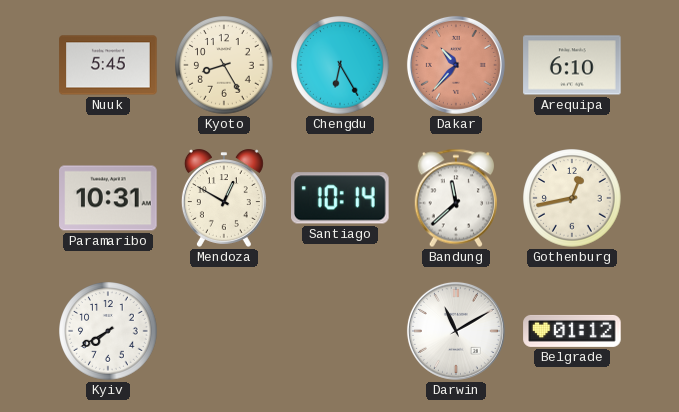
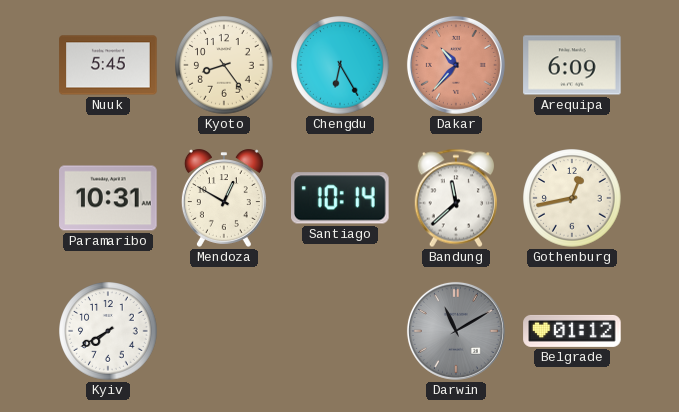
Kyoto: 8:25 -> 8:24 (224, 65)
Arequipa: 6:10 -> 6:09 (572, 65)
Darwin dial: white -> grey (456, 331)
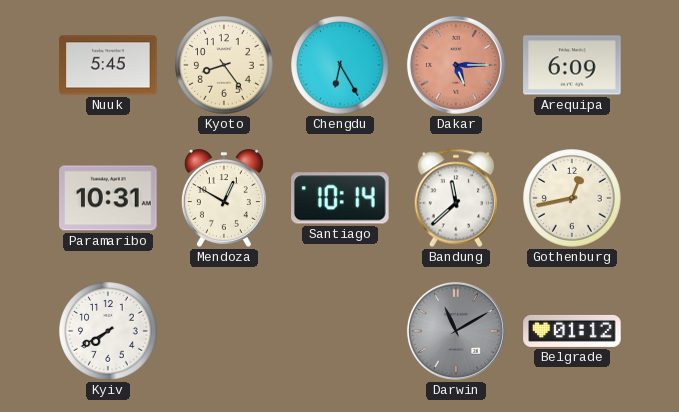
Dakar: 10:37 -> 5:15 (456, 65)
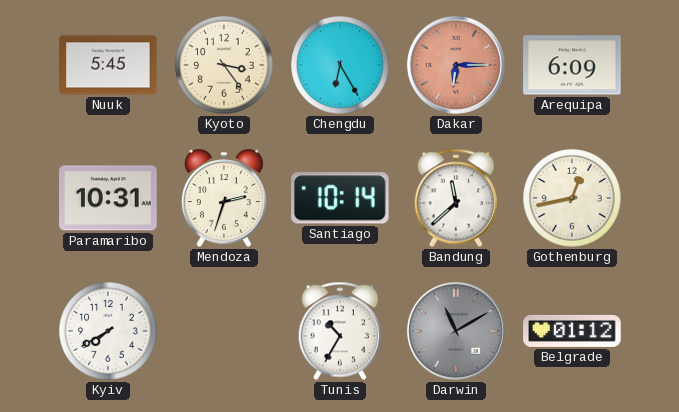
Kyoto: 8:24 -> 3:24 (224, 65)
Dakar: 5:15 -> 6:15 (456, 65)
Mendoza: 12:50 -> 2:33 (224, 198)
Tunis: none -> 10:35 (339, 331)
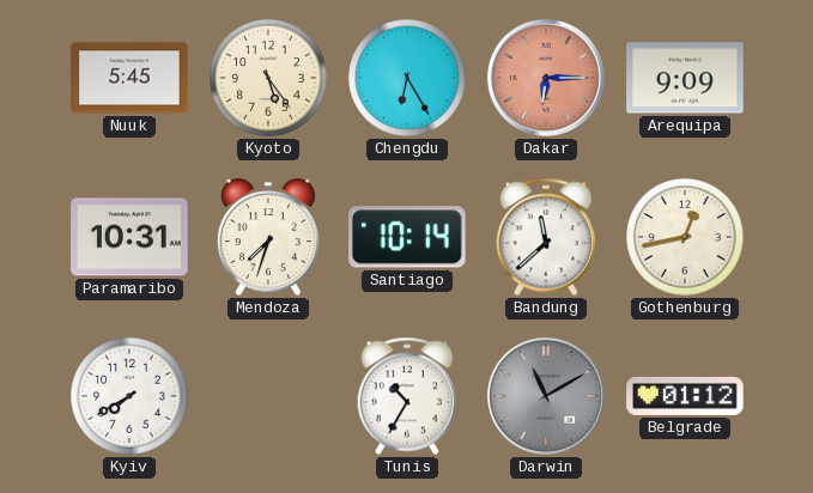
Kyoto: 3:24 -> 5:24 (268, 78)
Arequipa: 6:09 -> 9:09 (685, 78)
Mendoza: 2:33 -> 7:33 (268, 237)
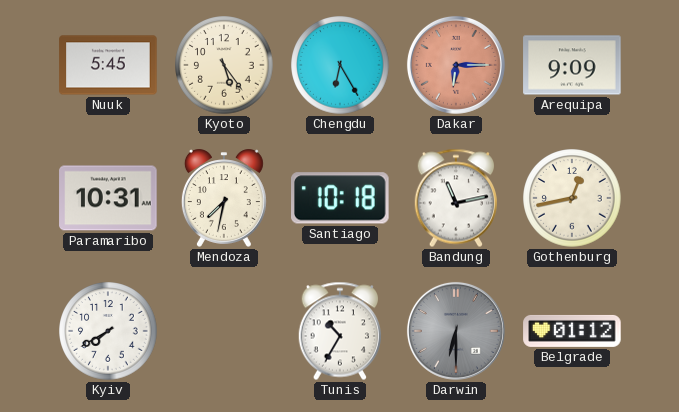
Mendoza: 7:33 -> 7:32 (224, 198)
Santiago: 10:14 -> 10:18 (341, 198)
Bandung: 11:38 -> 11:13 (455, 198)
Darwin: 11:10 -> 6:30 (456, 331)
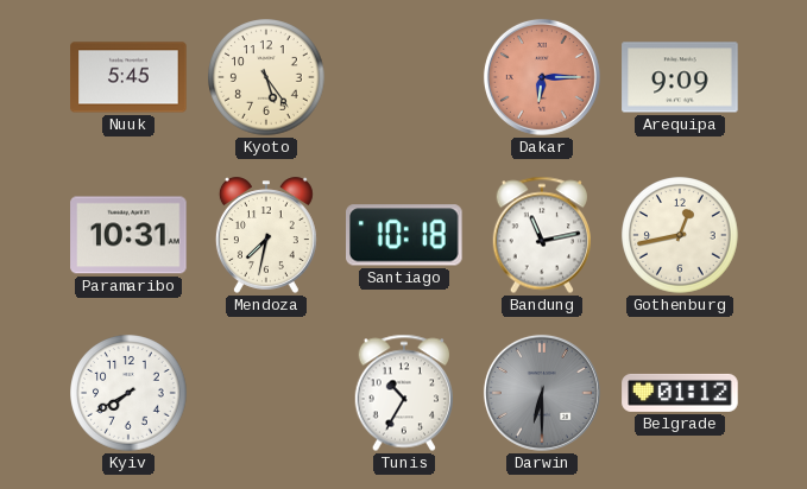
Chengdu: 6:25 -> none (340, 65)
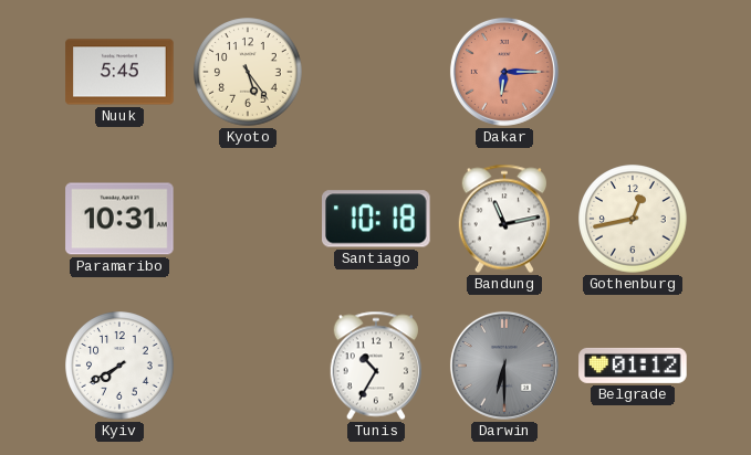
Arequipa: 9:09 -> none (680, 77)
Mendoza: 7:32 -> none (266, 235)
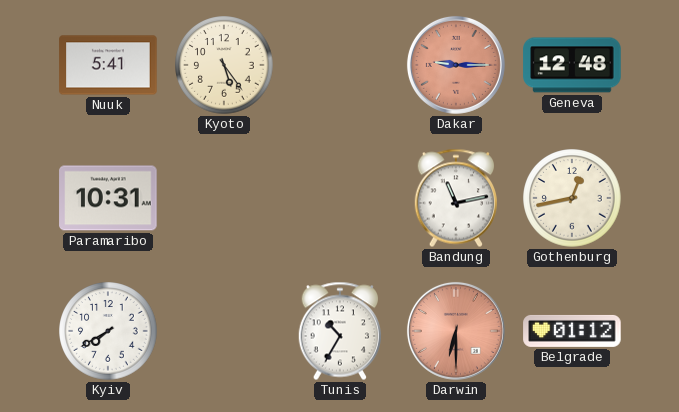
Nuuk: 5:45 -> 5:41 (108, 65)
Dakar: 6:15 -> 9:15 (456, 65)
Geneva: none -> 12:48 (572, 65)
Santiago: 10:18 -> none (377, 219)
Darwin dial: grey -> salmon (456, 331)
